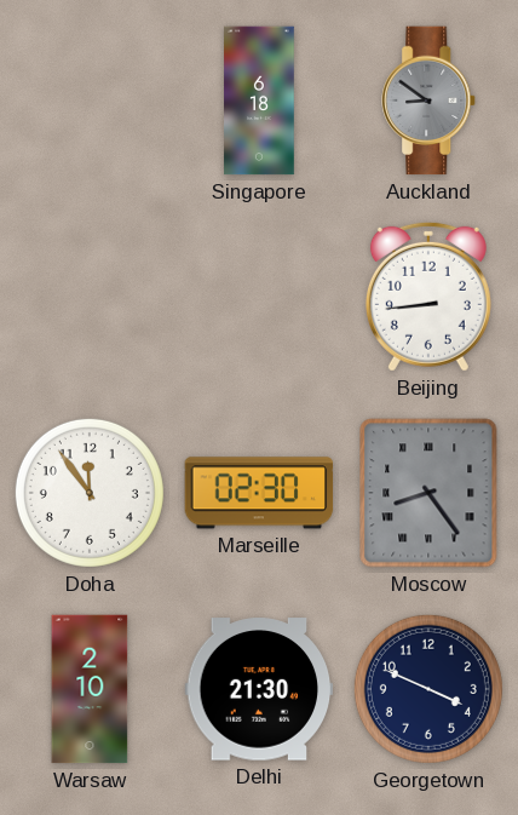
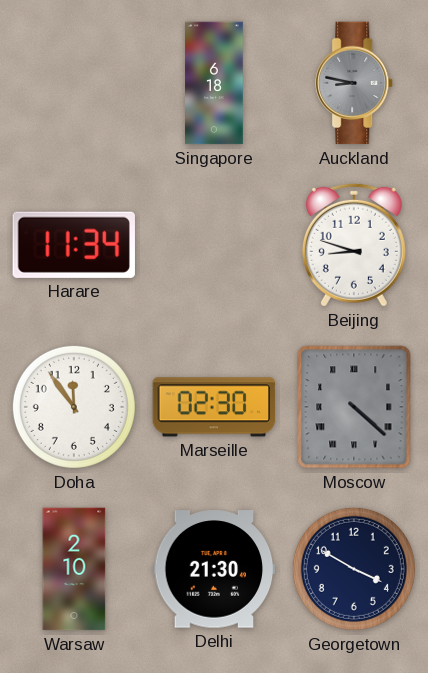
Auckland: 8:51 -> 8:47 (355, 83)
Harare: none -> 11:34 (74, 245)
Beijing: 8:44 -> 8:48 (354, 245)
Moscow: 8:24 -> 4:22 (354, 407)
Georgetown: 3:49 -> 3:50 (354, 569)
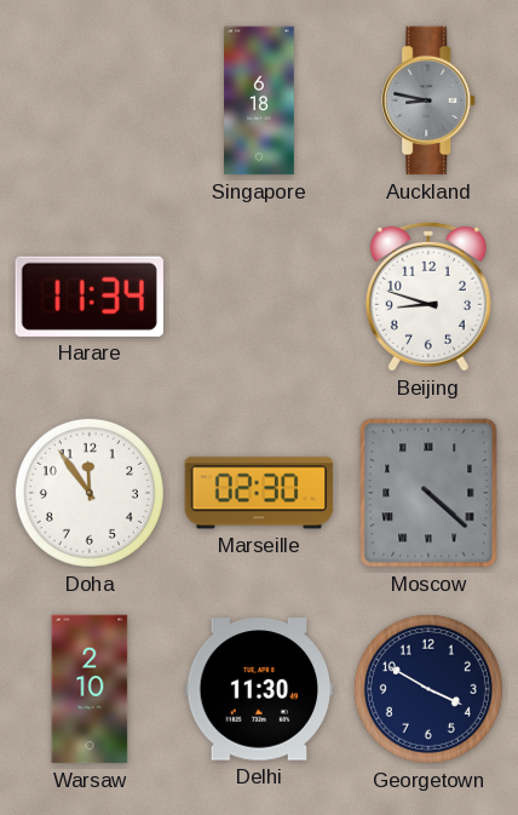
Delhi: 21:30 -> 11:30 (259, 689)
